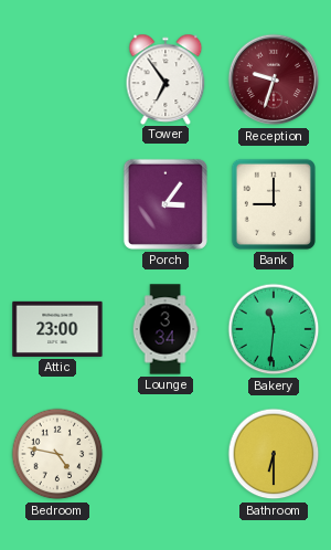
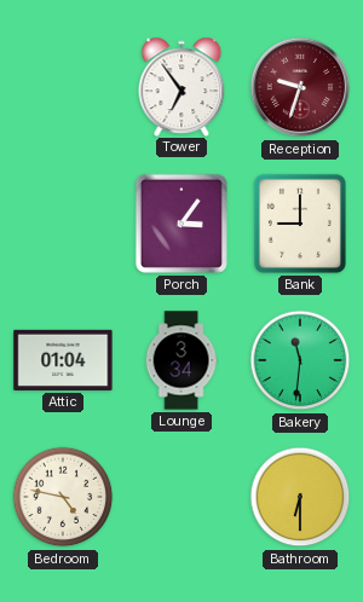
Attic: 23:00 -> 01:04 (63, 360)
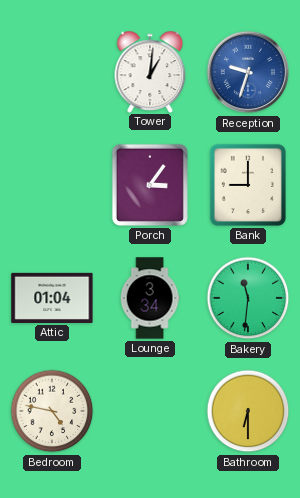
Tower: 6:54 -> 1:01 (150, 71)
Reception dial: burgundy -> blue (248, 72)
